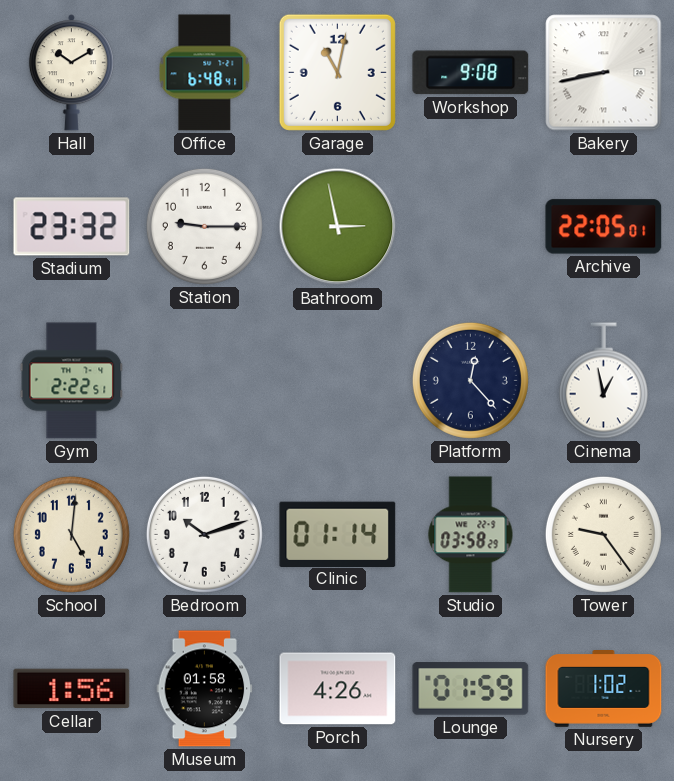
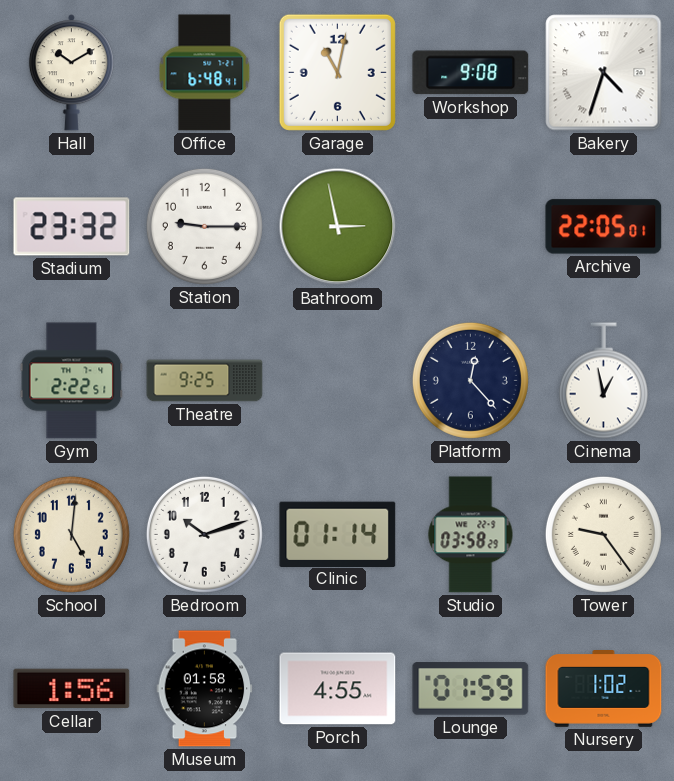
Bakery: 8:43 -> 4:33 (604, 73)
Theatre: none -> 9:25 (205, 381)
Porch: 4:26 -> 4:55 (338, 689)
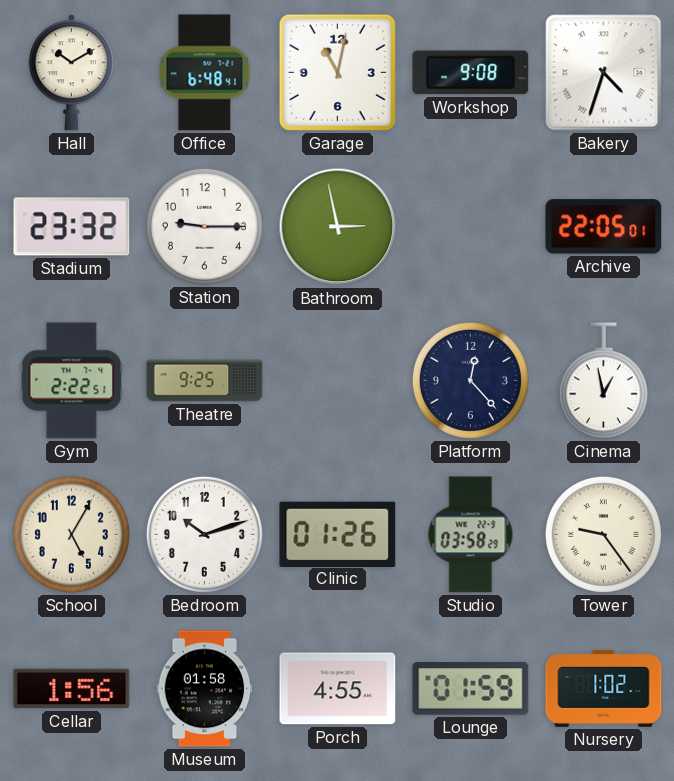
School: 5:01 -> 5:05 (71, 534)
Clinic: 01:14 -> 01:26 (338, 534)
